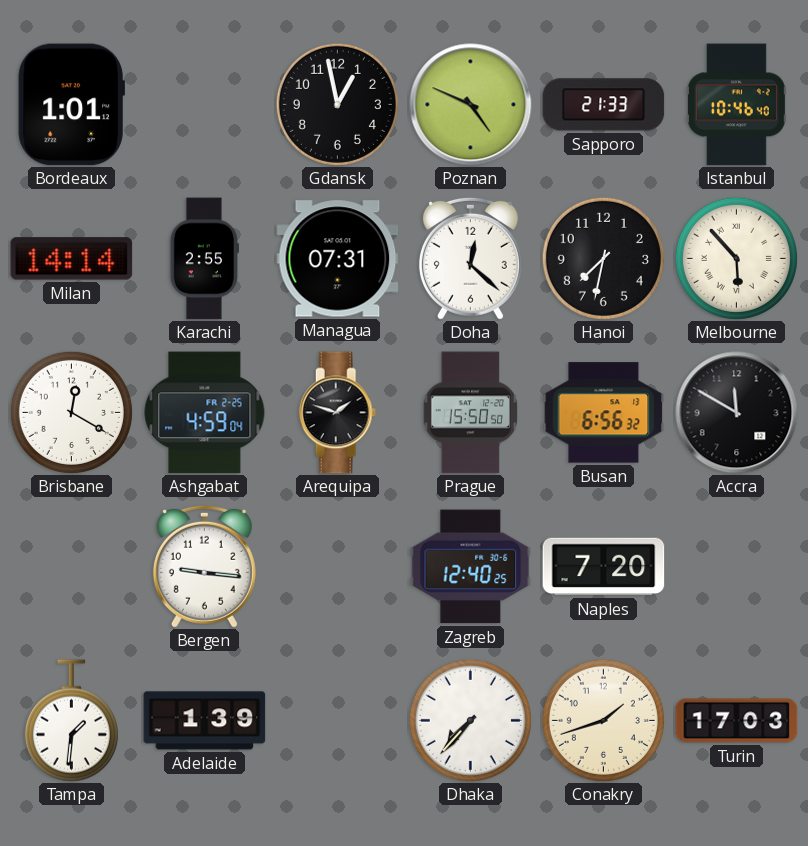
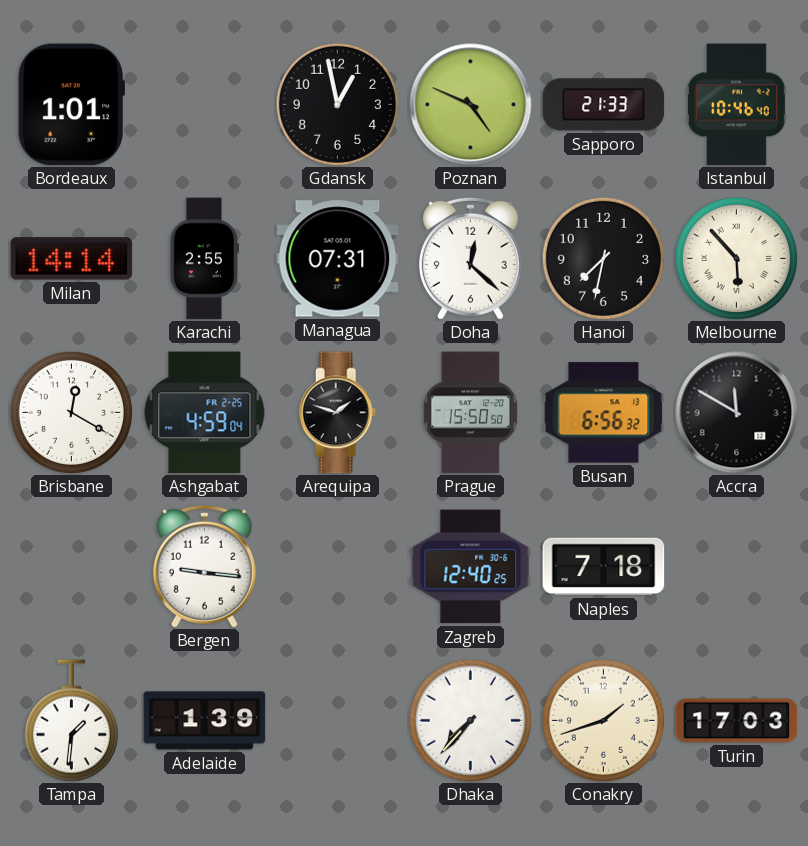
Naples: 7:20 -> 7:18 (604, 567)
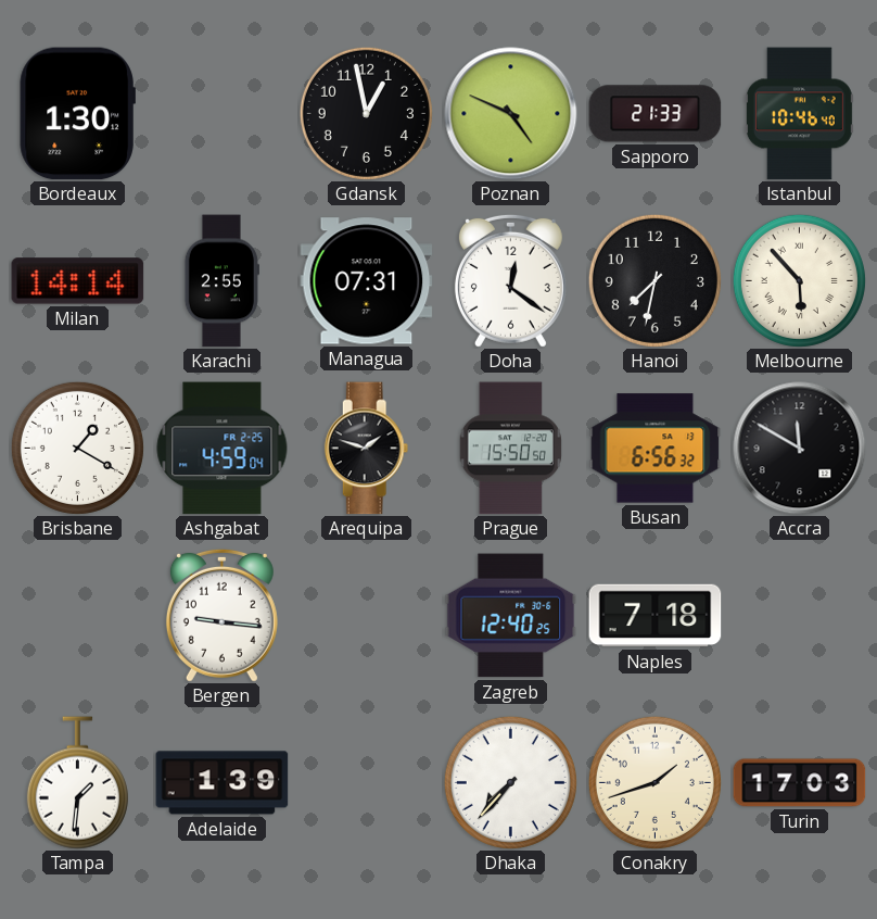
Bordeaux: 1:01 -> 1:30 (77, 114)
Doha: 12:22 -> 12:21 (510, 280)
Brisbane: 12:20 -> 1:20 (77, 448)
